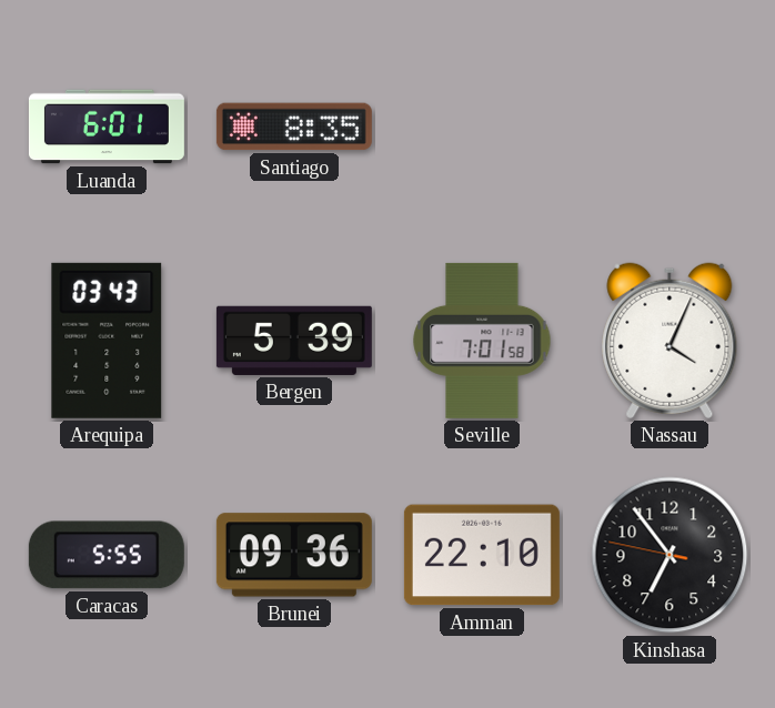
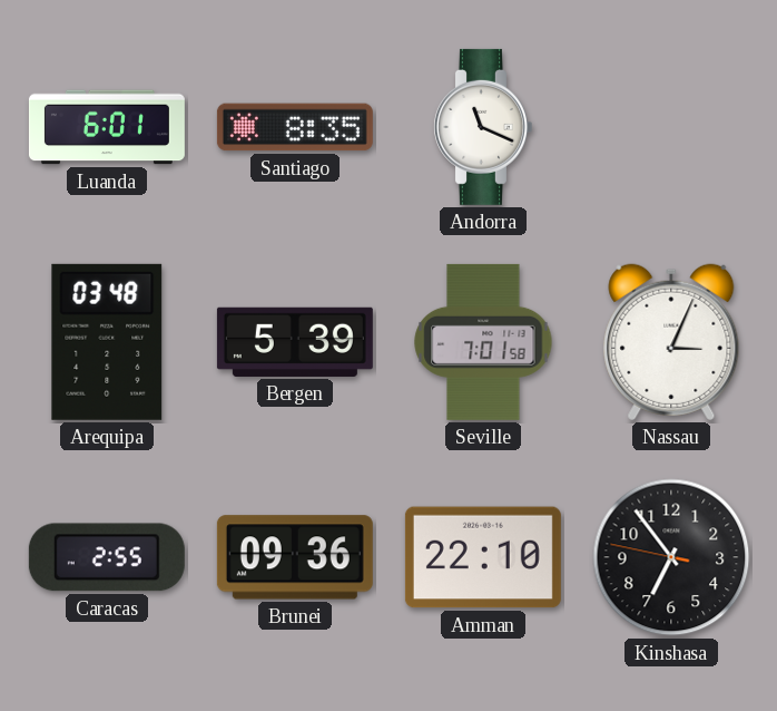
Andorra: none -> 11:19 (482, 127)
Arequipa: 03:43 -> 03:48 (107, 342)
Nassau: 4:04 -> 3:04 (671, 342)
Caracas: 5:55 -> 2:55 (107, 557)
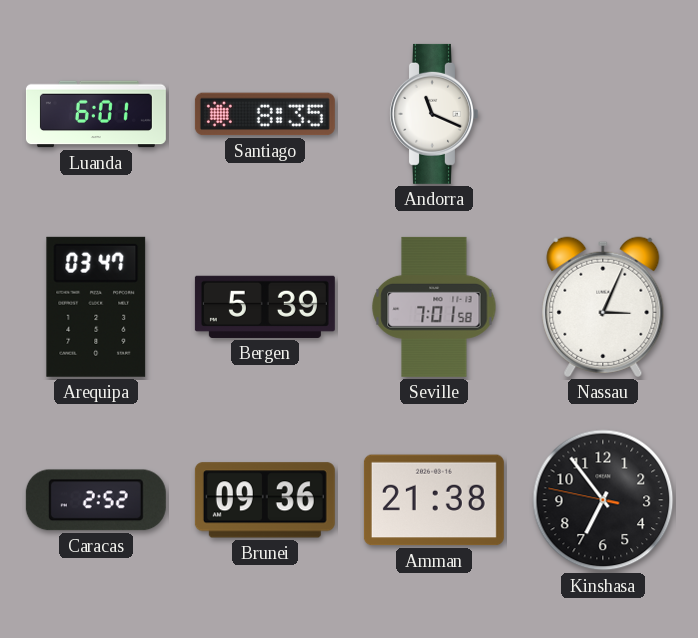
Arequipa: 03:48 -> 03:47 (96, 307)
Caracas: 2:55 -> 2:52 (96, 500)
Amman: 22:10 -> 21:38 (434, 500)
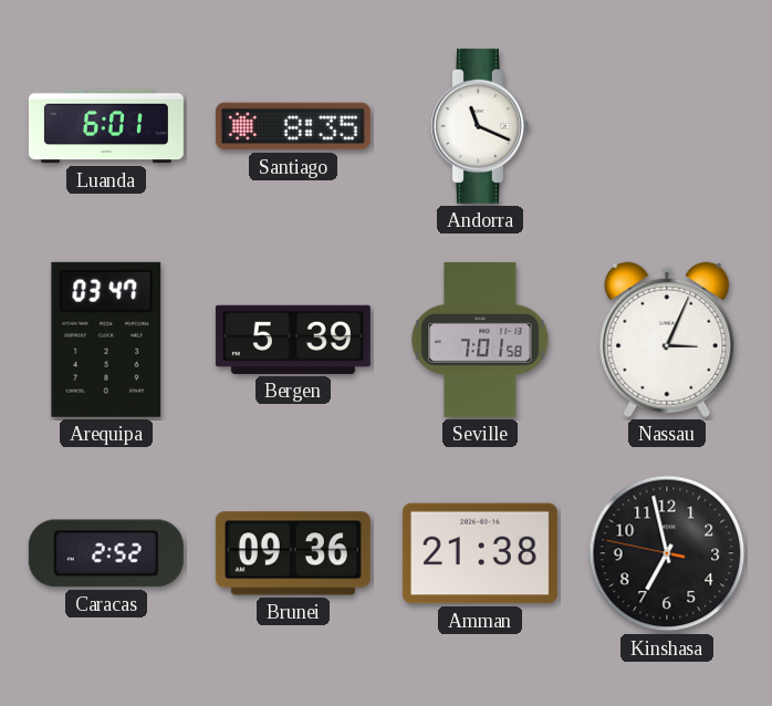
Kinshasa: 6:53 -> 6:57 (667, 553)
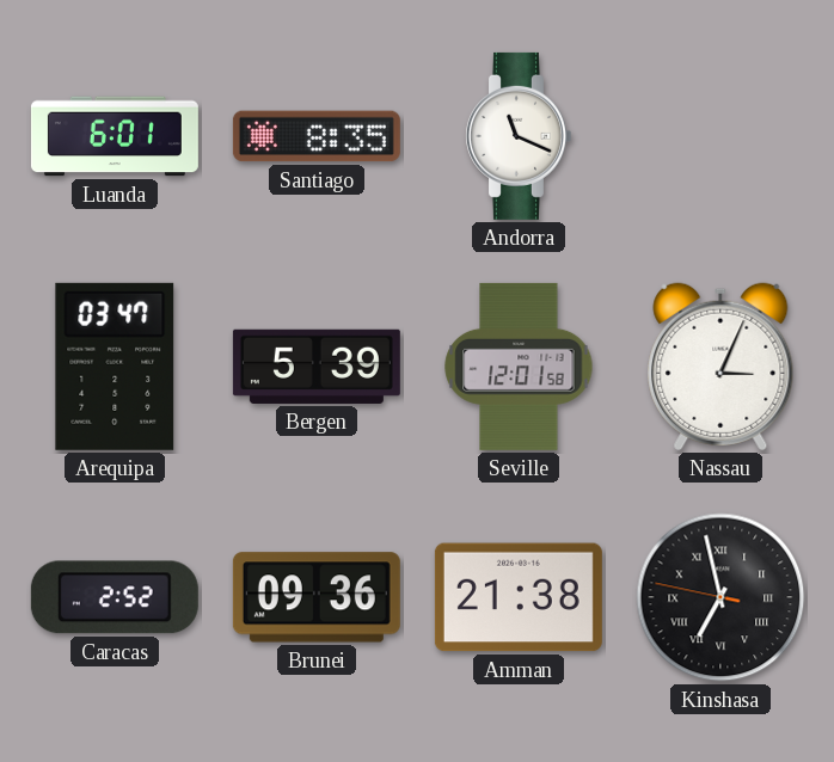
Seville: 7:01 -> 12:01 (519, 367)
Kinshasa numerals: Arabic -> Roman (720, 597)
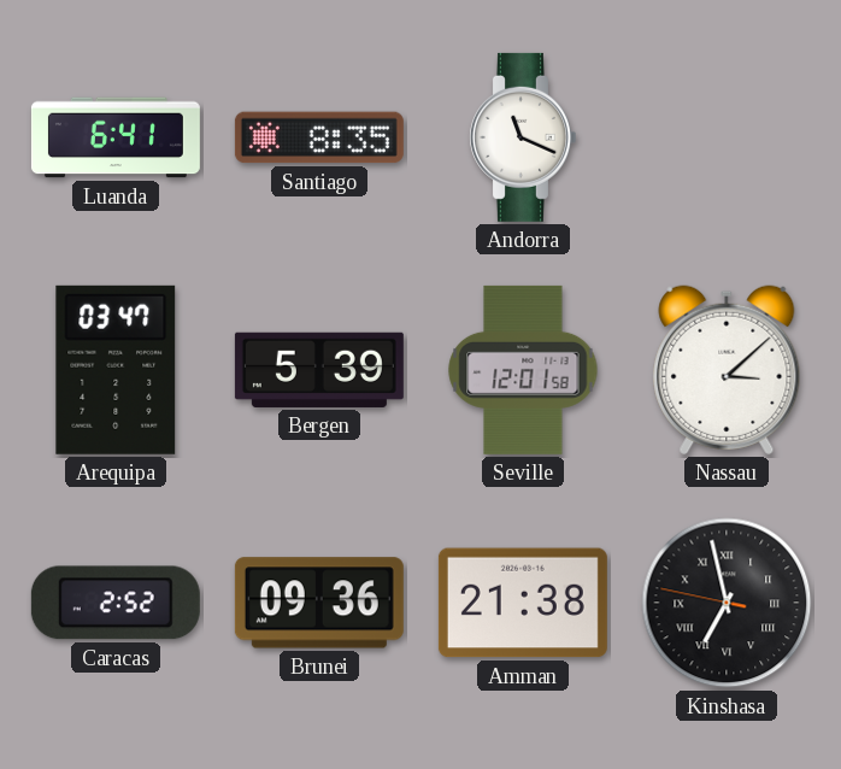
Luanda: 6:01 -> 6:41 (116, 137)
Nassau: 3:04 -> 3:08 (727, 370)
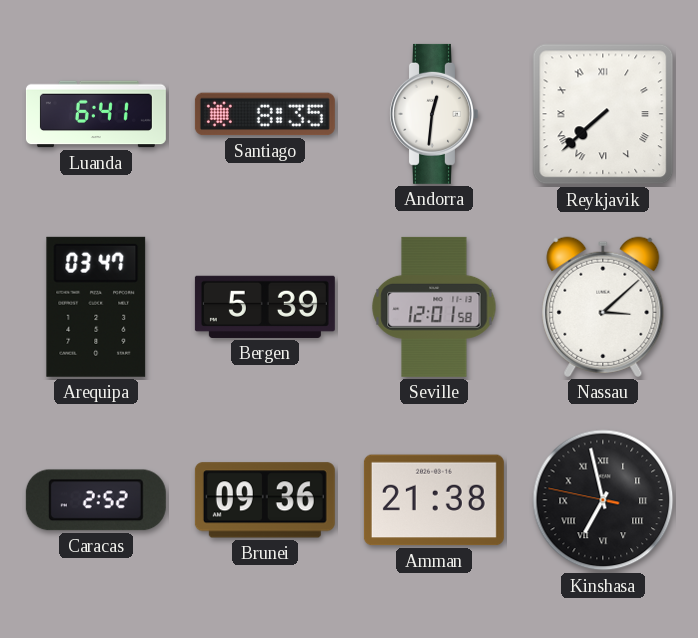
Andorra: 11:19 -> 12:31 (433, 114)
Reykjavik: none -> 7:38 (603, 114)
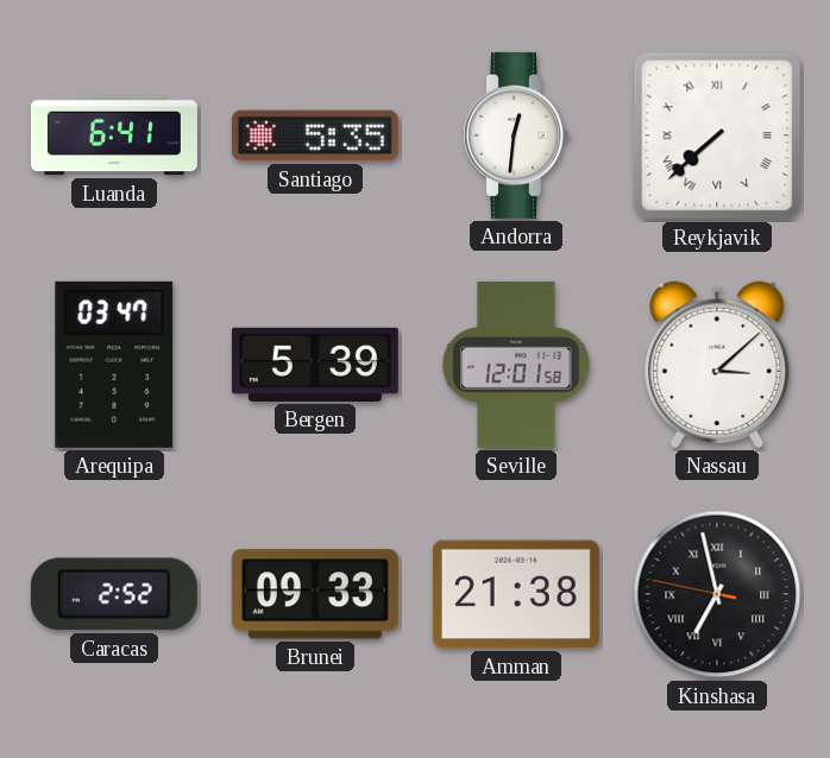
Santiago: 8:35 -> 5:35 (315, 135)
Brunei: 09:36 -> 09:33 (315, 594)
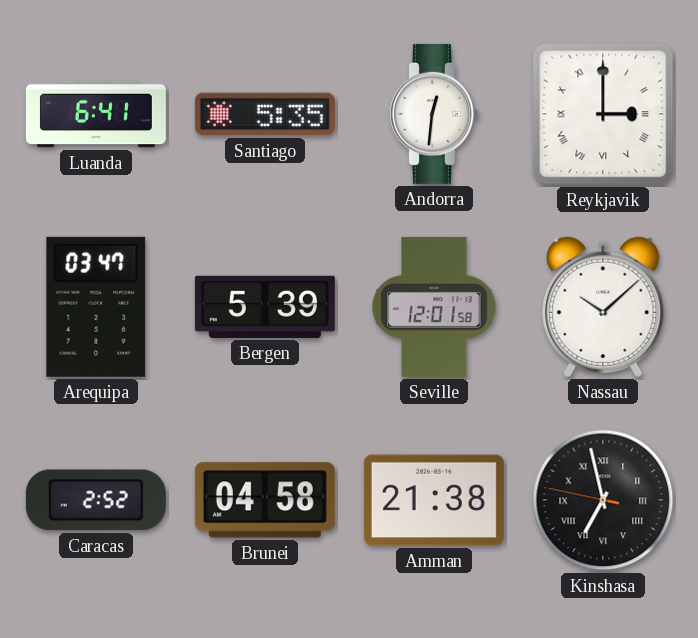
Reykjavik: 7:38 -> 3:00 (603, 114)
Nassau: 3:08 -> 10:08 (603, 307)
Brunei: 09:33 -> 04:58 (265, 500)
